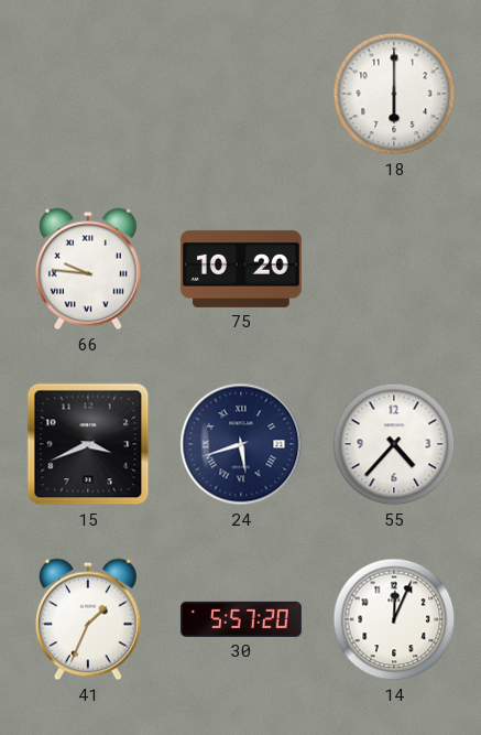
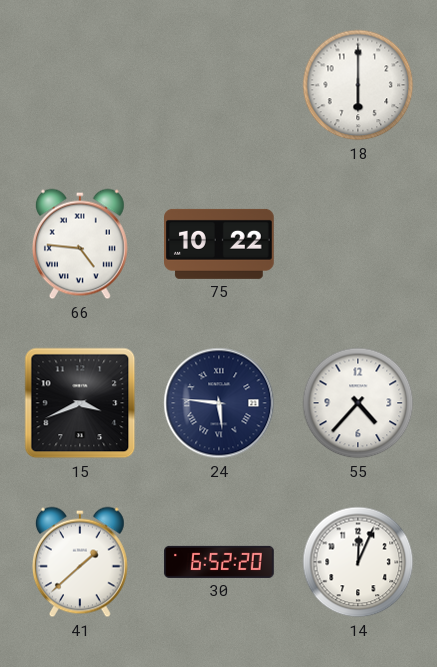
66: 9:46 -> 4:46 (80, 244)
75: 10:20 -> 10:22 (220, 244)
24: 5:42 -> 5:46 (219, 403)
41: 1:34 -> 1:38 (80, 562)
30: 5:57 -> 6:52 (219, 562)
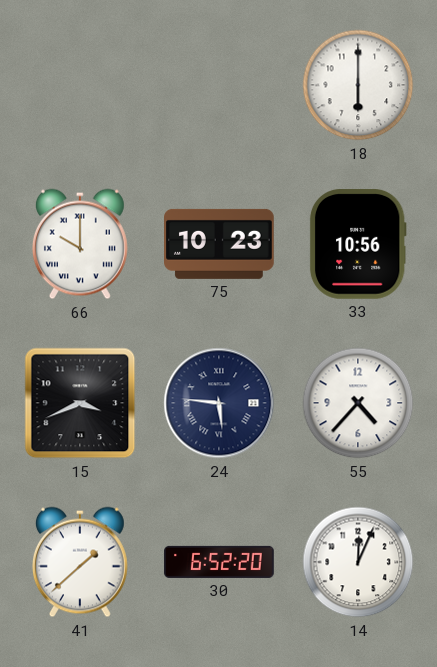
66: 4:46 -> 10:00 (80, 244)
75: 10:22 -> 10:23 (220, 244)
33: none -> 10:56 (358, 245)
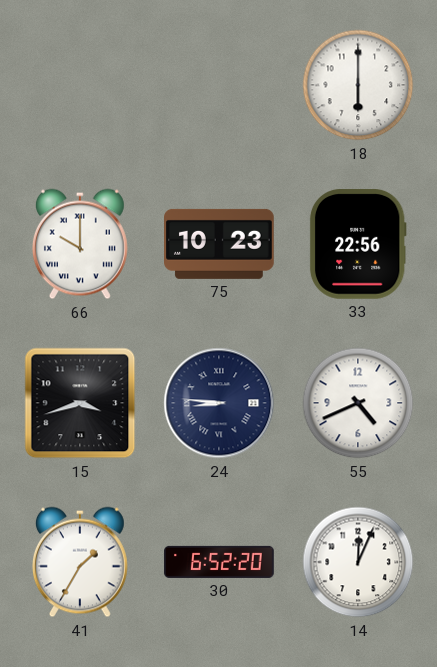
33: 10:56 -> 22:56 (358, 245)
15: 3:41 -> 3:42 (80, 403)
24: 5:46 -> 8:46 (219, 403)
55: 4:37 -> 4:41 (358, 403)
41: 1:38 -> 1:35 (80, 562)
